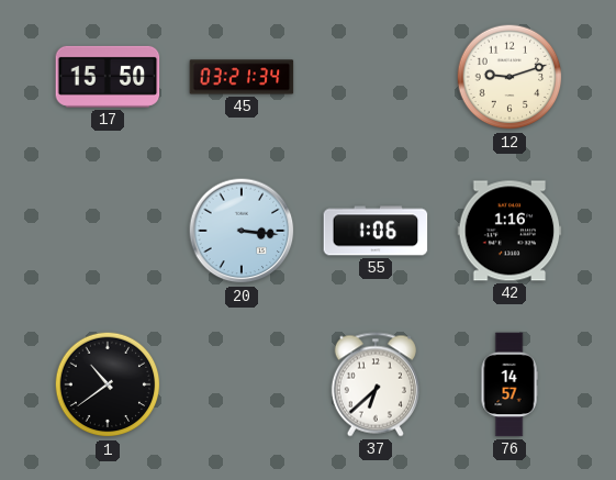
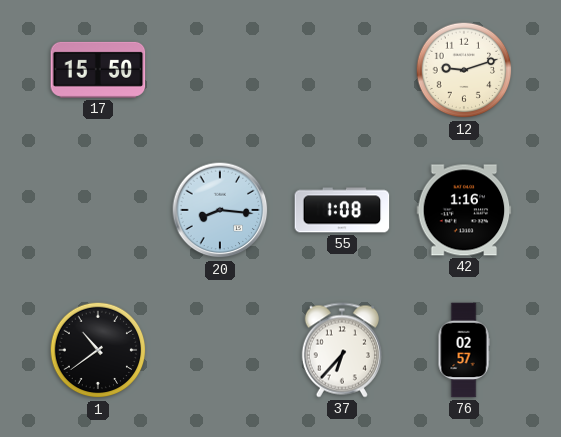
45: 03:21 -> none (242, 77)
20: 3:16 -> 8:16 (220, 210)
55: 1:06 -> 1:08 (342, 210)
37: 6:38 -> 6:37 (342, 350)
76: 14:57 -> 02:57 (464, 350)
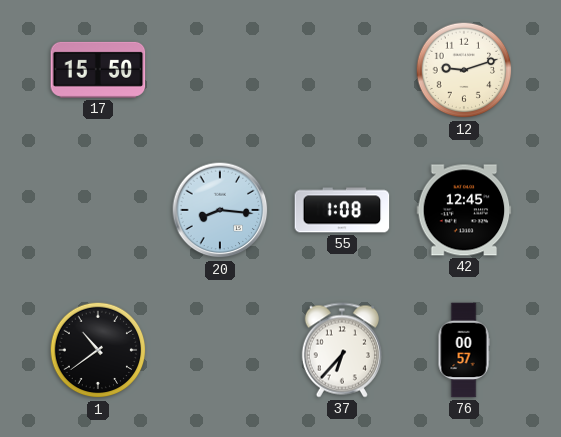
42: 1:16 -> 12:45 (464, 210)
76: 02:57 -> 00:57 (464, 350)
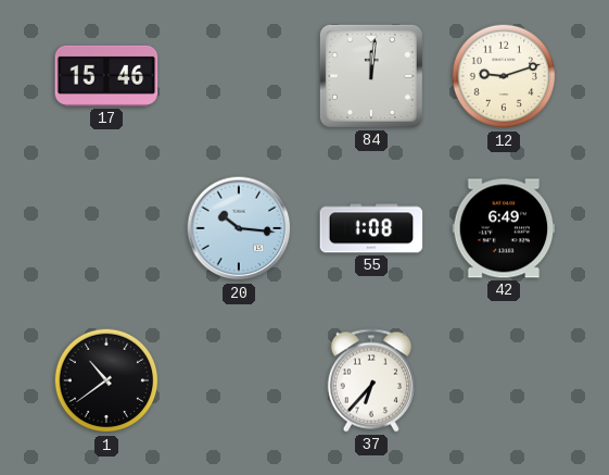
17: 15:50 -> 15:46 (106, 76)
84: none -> 12:01 (371, 76)
20: 8:16 -> 10:16 (239, 228)
42: 12:45 -> 6:49 (504, 228)
76: 00:57 -> none (464, 350)
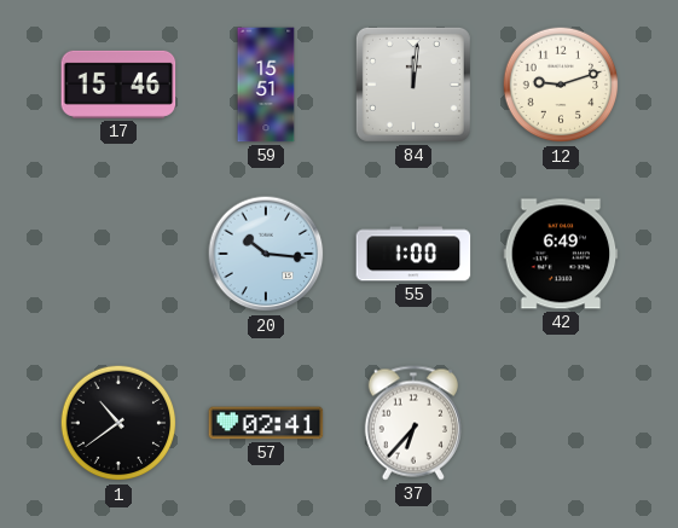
59: none -> 15:51 (266, 85)
55: 1:08 -> 1:00 (413, 254)
57: none -> 02:41 (266, 423)
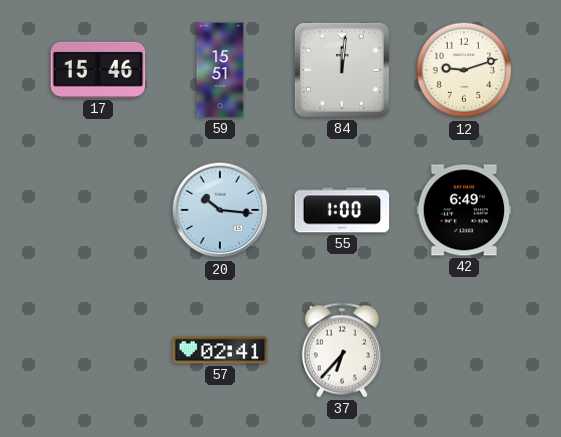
1: 10:39 -> none (118, 423)
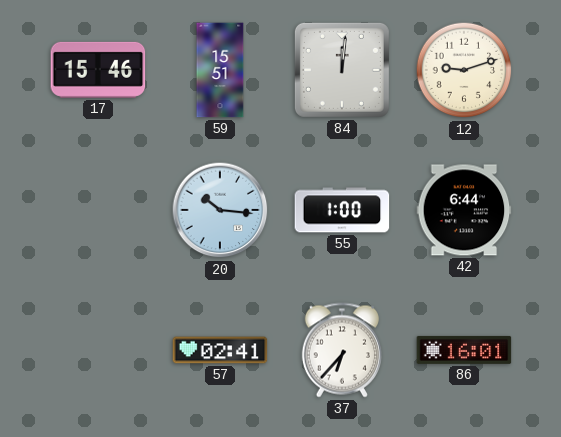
42: 6:49 -> 6:44 (464, 210)
86: none -> 16:01 (464, 350)
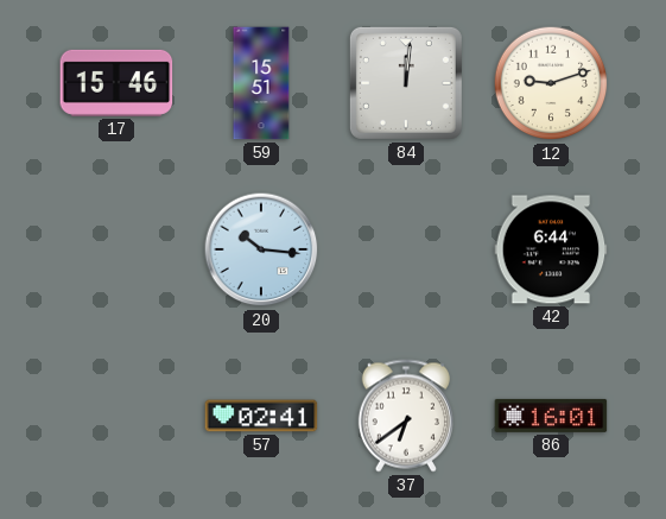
55: 1:00 -> none (342, 210)
37: 6:37 -> 6:39 (406, 416)
